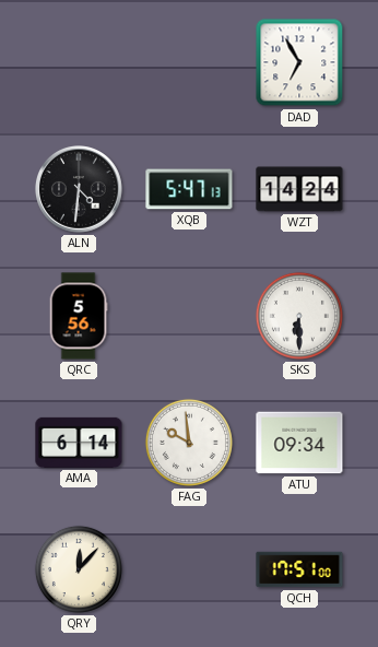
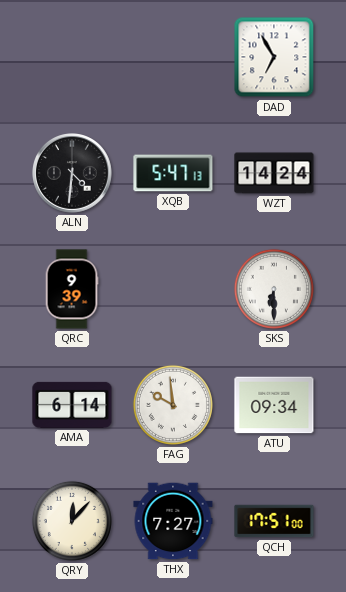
QRC: 5:56 -> 9:39 (72, 289)
THX: none -> 7:27 (173, 521)
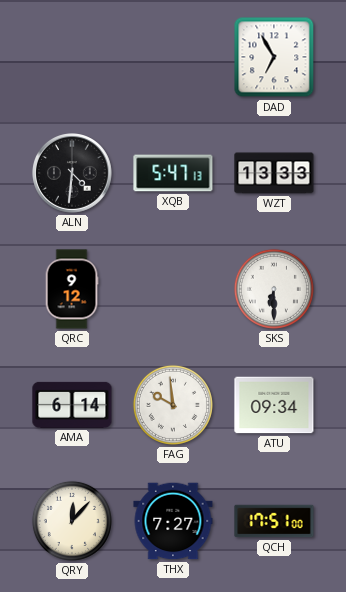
WZT: 14:24 -> 13:33 (274, 173)
QRC: 9:39 -> 9:12 (72, 289)
